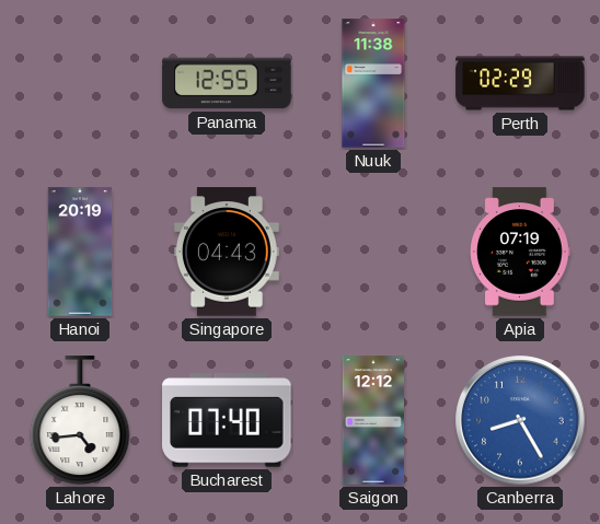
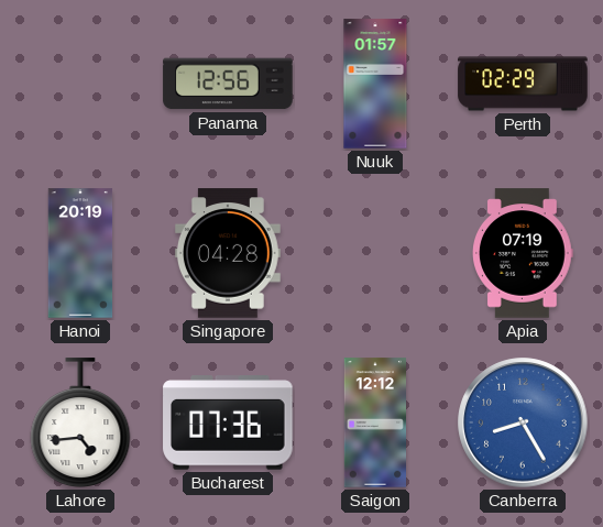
Panama: 12:55 -> 12:56 (228, 84)
Nuuk: 11:38 -> 01:57 (375, 84)
Singapore: 04:43 -> 04:28 (228, 253)
Bucharest: 07:40 -> 07:36 (228, 422)
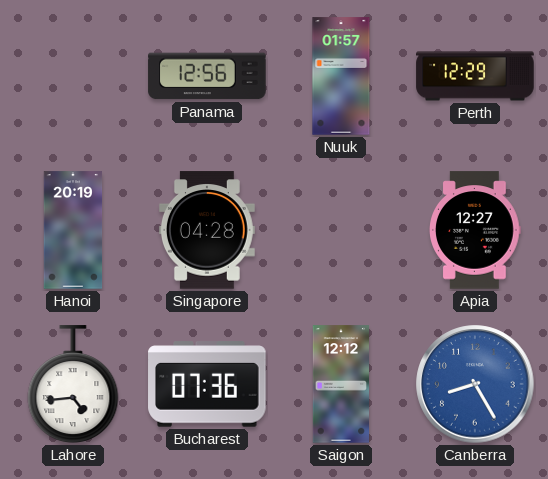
Perth: 02:29 -> 12:29 (475, 76)
Apia: 07:19 -> 12:27 (476, 230)
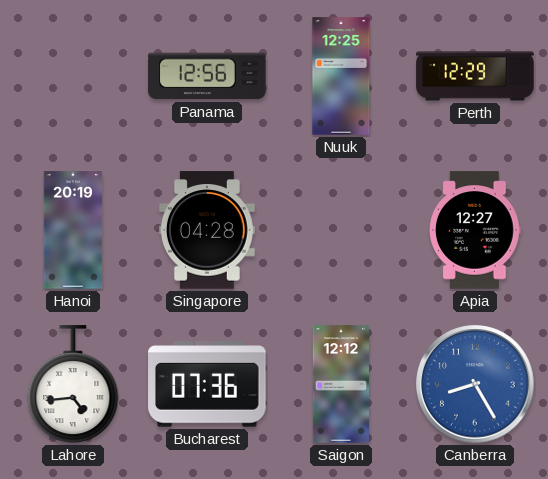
Nuuk: 01:57 -> 12:25 (341, 76)
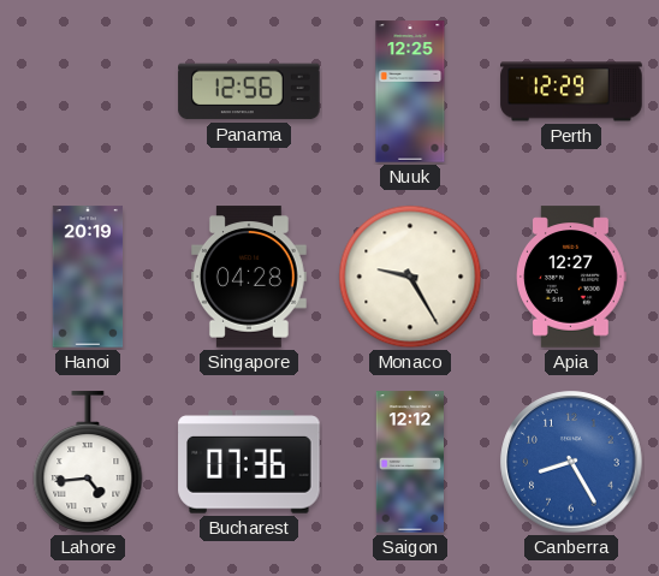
Monaco: none -> 9:25 (410, 277)
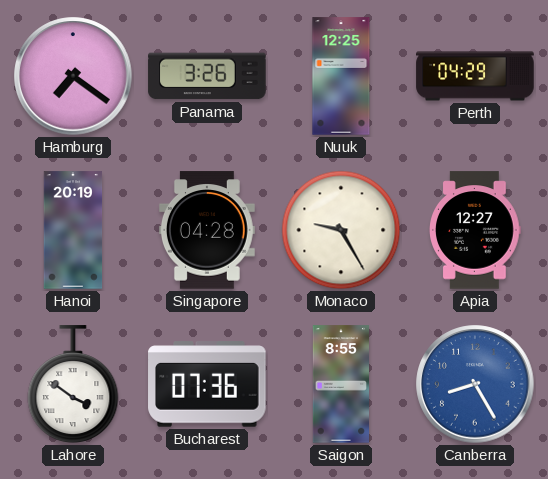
Hamburg: none -> 7:21 (73, 76)
Panama: 12:56 -> 3:26 (207, 76)
Perth: 12:29 -> 04:29 (475, 76)
Lahore: 4:44 -> 3:51 (73, 385)
Saigon: 12:12 -> 8:55 (340, 384)
